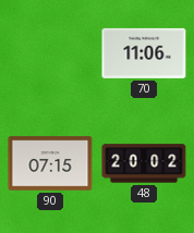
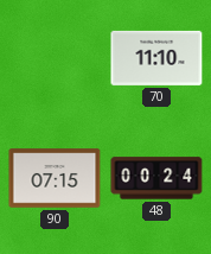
70: 11:06 -> 11:10 (156, 58)
48: 20:02 -> 00:24 (156, 178)
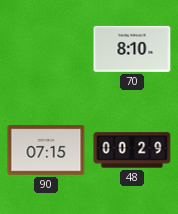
70: 11:10 -> 8:10 (132, 49)
48: 00:24 -> 00:29 (132, 150)
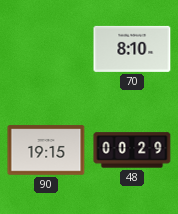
90: 07:15 -> 19:15 (46, 150)
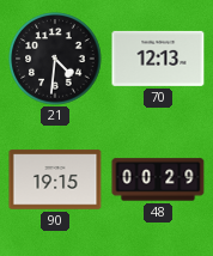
21: none -> 4:31 (55, 59)
70: 8:10 -> 12:13 (158, 59)
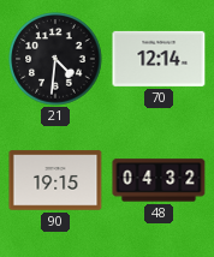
70: 12:13 -> 12:14 (159, 59)
48: 00:29 -> 04:32 (159, 180)
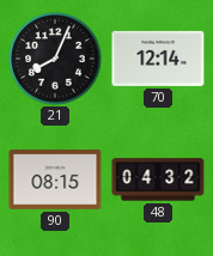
21: 4:31 -> 8:04 (55, 59)
90: 19:15 -> 08:15 (55, 179)
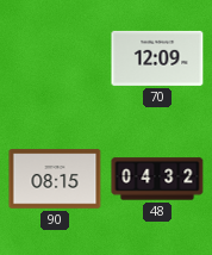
21: 8:04 -> none (55, 59)
70: 12:14 -> 12:09 (157, 58)
